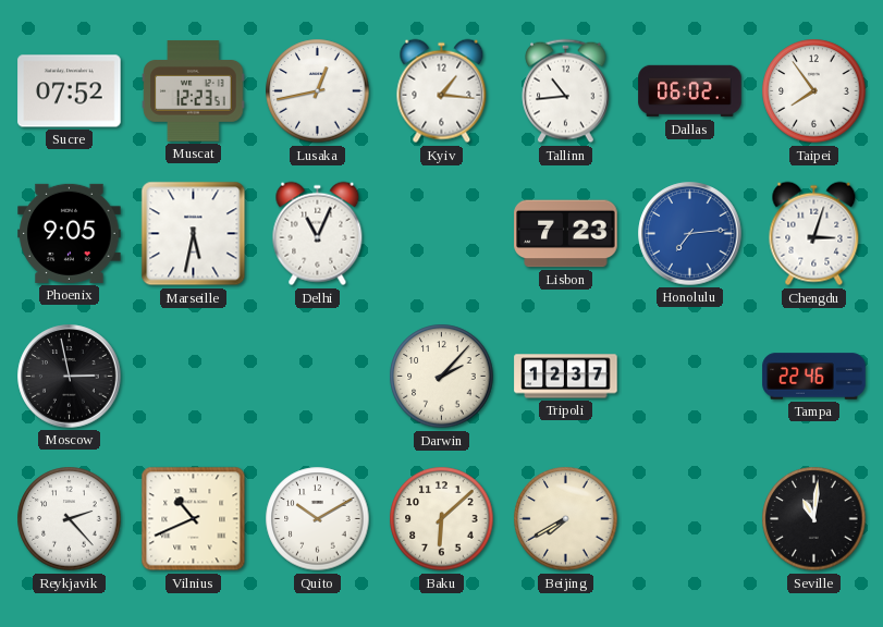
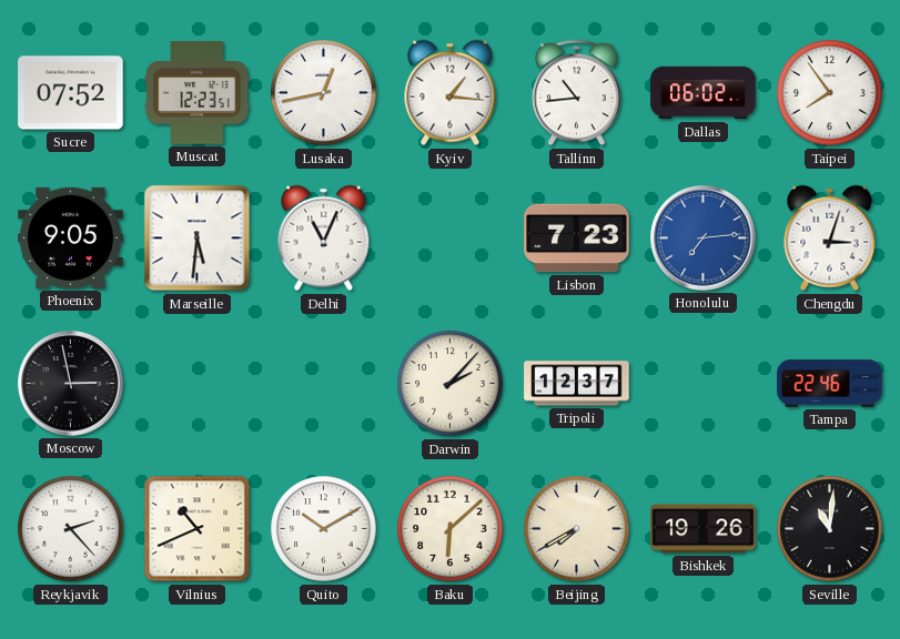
Marseille: 5:32 -> 5:31 (198, 239)
Bishkek: none -> 19:26 (704, 529)
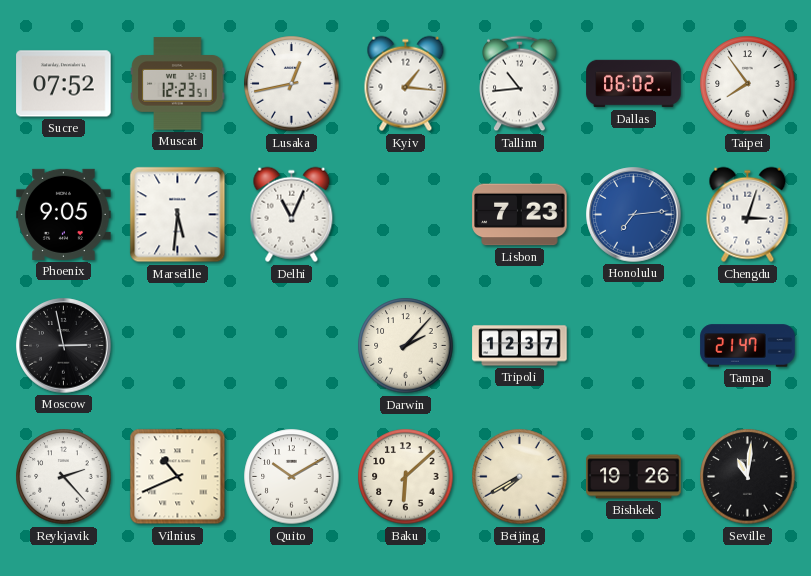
Tampa: 22:46 -> 21:47 (748, 346)
